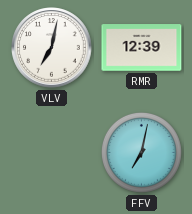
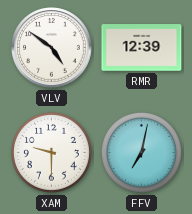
VLV: 7:02 -> 4:51 (52, 48)
XAM: none -> 9:30 (51, 152)
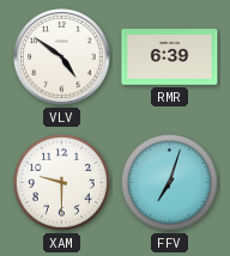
RMR: 12:39 -> 6:39 (170, 57)
FFV: 7:02 -> 7:03 (169, 182)
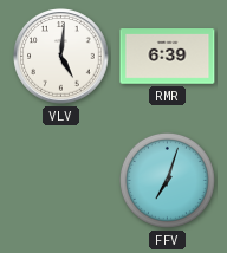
VLV: 4:51 -> 5:01 (61, 57)
XAM: 9:30 -> none (61, 182)
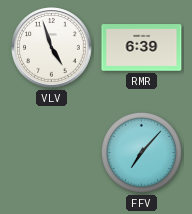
VLV: 5:01 -> 4:57 (52, 48)
FFV: 7:03 -> 7:07 (141, 152)
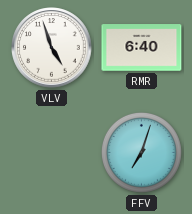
RMR: 6:39 -> 6:40 (142, 48)
FFV: 7:07 -> 7:03 (141, 152)
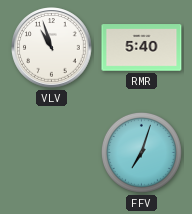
VLV: 4:57 -> 10:57 (52, 48)
RMR: 6:40 -> 5:40 (142, 48)
